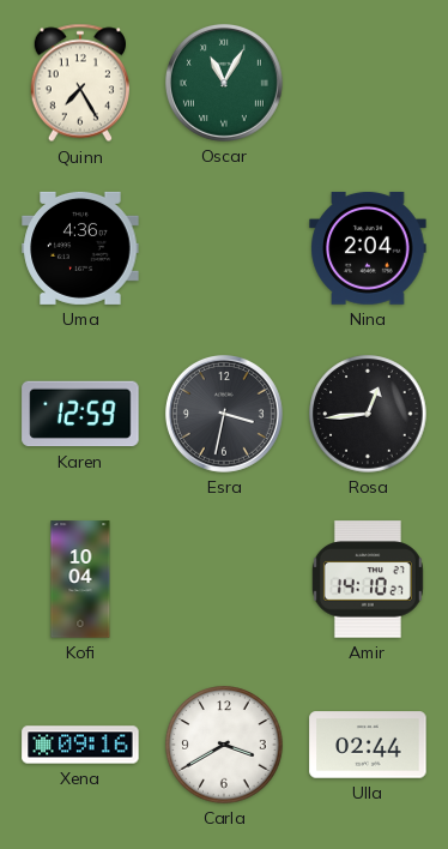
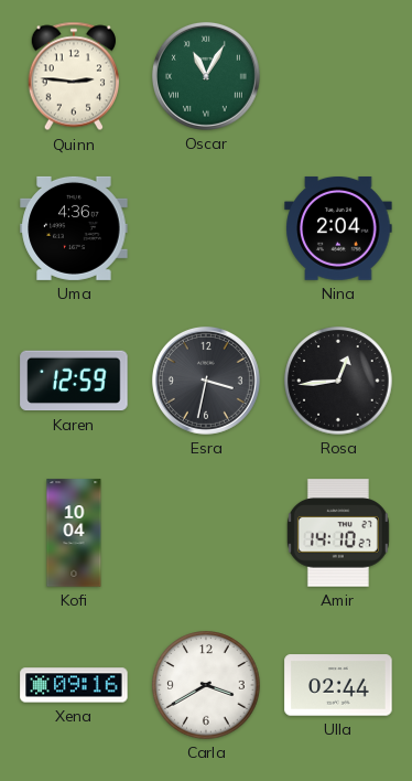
Quinn: 7:25 -> 2:46 (74, 76)
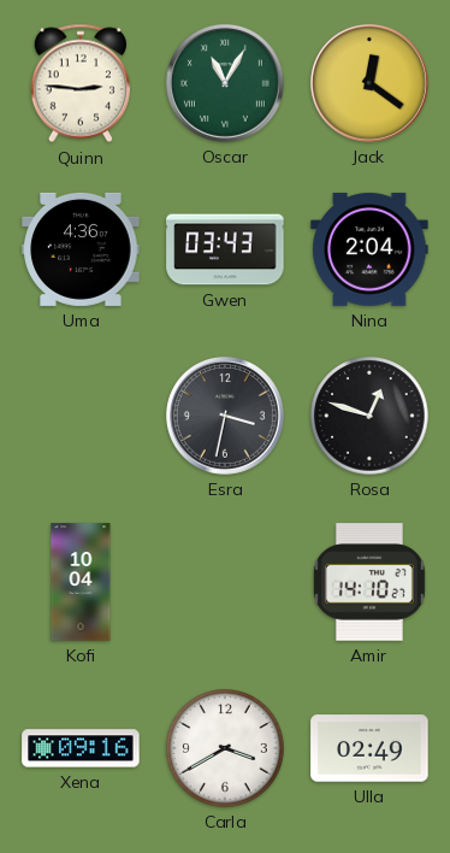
Jack: none -> 12:21 (369, 83)
Gwen: none -> 03:43 (225, 249)
Karen: 12:59 -> none (74, 381)
Rosa: 12:44 -> 12:48 (369, 416)
Ulla: 02:44 -> 02:49 (369, 748)
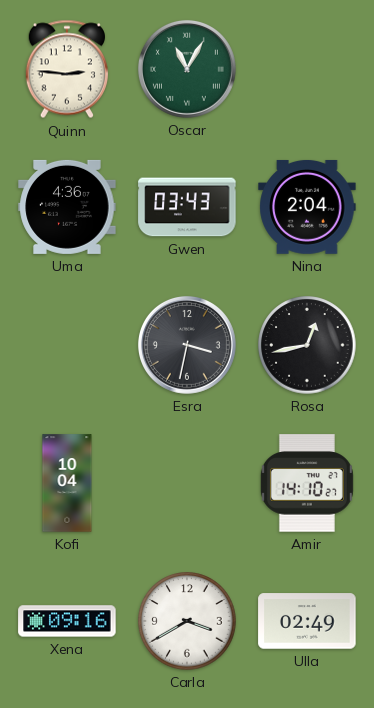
Jack: 12:21 -> none (369, 83)
Rosa: 12:48 -> 12:43 (307, 345)
